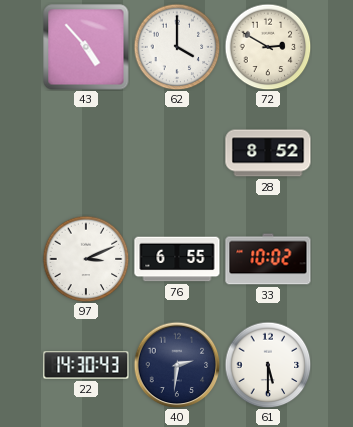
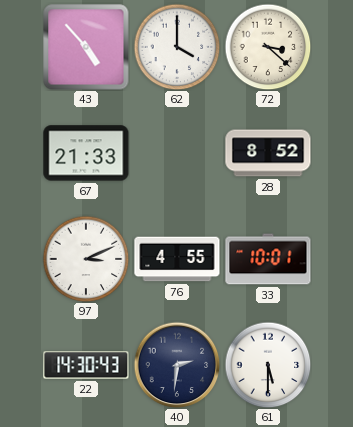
72: 2:50 -> 3:22 (268, 47)
67: none -> 21:33 (86, 153)
76: 6:55 -> 4:55 (177, 259)
33: 10:02 -> 10:01 (268, 259)
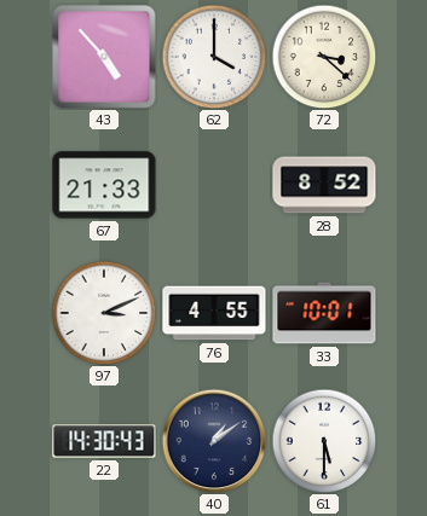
40: 2:31 -> 1:09 (214, 441)
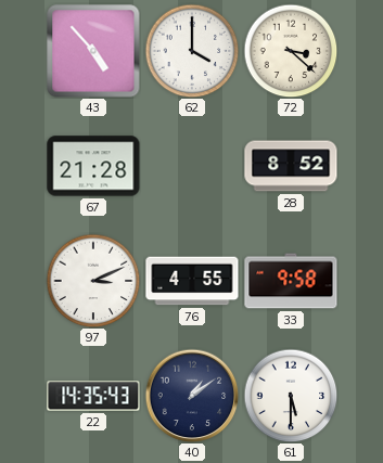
67: 21:33 -> 21:28 (93, 166)
33: 10:01 -> 9:58 (291, 281)
22: 14:30 -> 14:35 (93, 396)
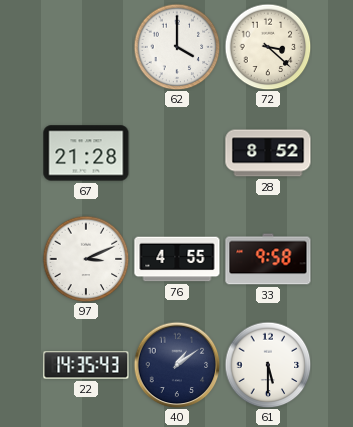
43: 4:53 -> none (93, 51)
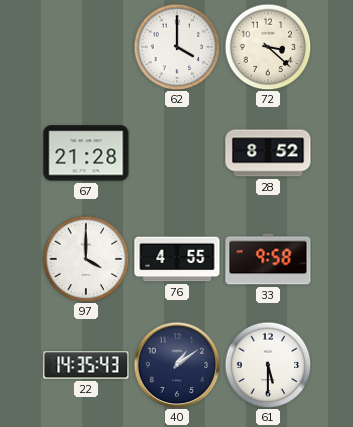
97: 3:11 -> 4:00 (86, 259)
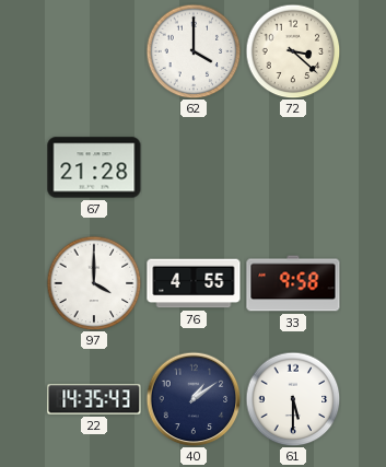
28: 8:52 -> none (268, 153)
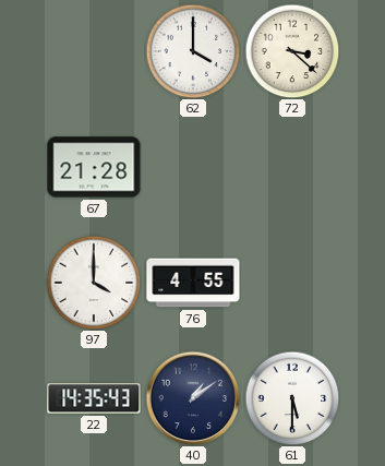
33: 9:58 -> none (293, 283)
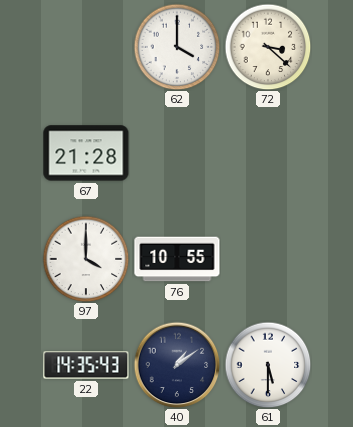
76: 4:55 -> 10:55 (177, 259)
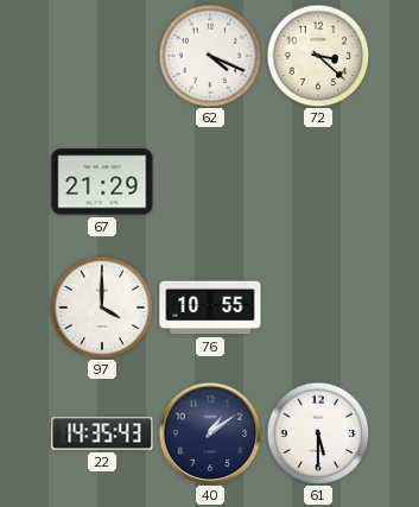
62: 4:00 -> 4:19 (210, 56)
67: 21:28 -> 21:29 (102, 182)
